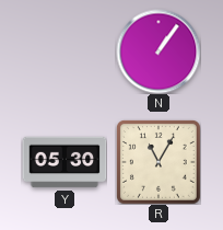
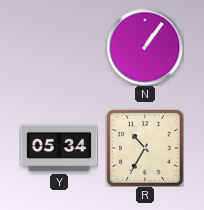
Y: 05:30 -> 05:34 (59, 148)
R: 11:05 -> 10:35 (145, 148)
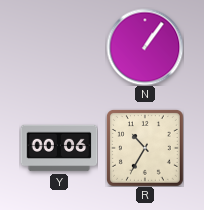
Y: 05:34 -> 00:06 (59, 148)
